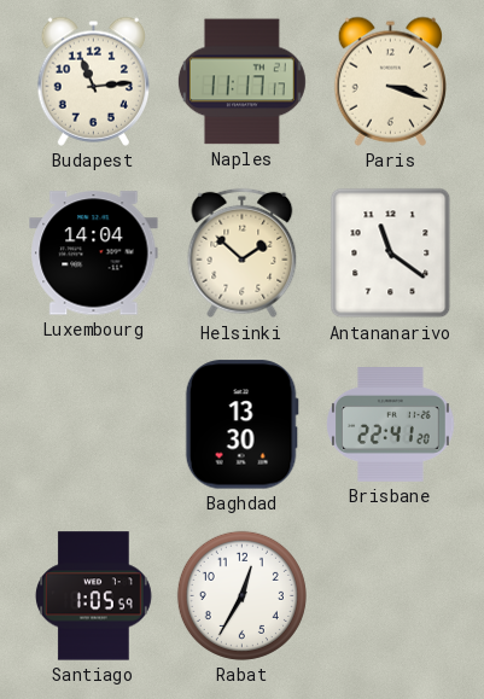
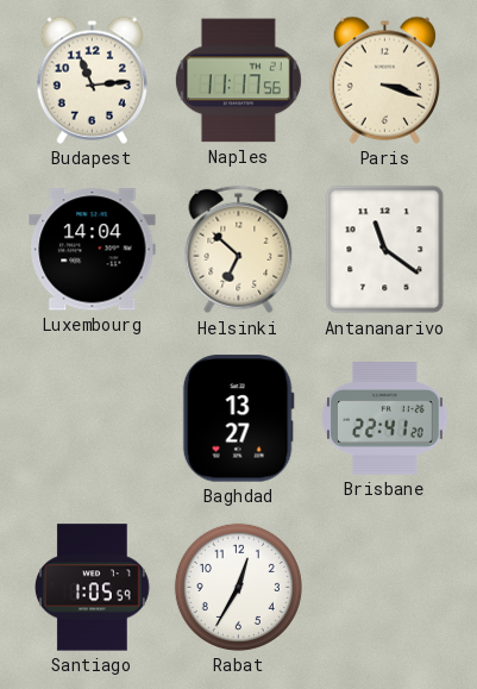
Naples: 11:17:17 -> 11:17:56 (238, 81)
Helsinki: 1:52 -> 6:52 (239, 250)
Baghdad: 13:30 -> 13:27 (238, 419)
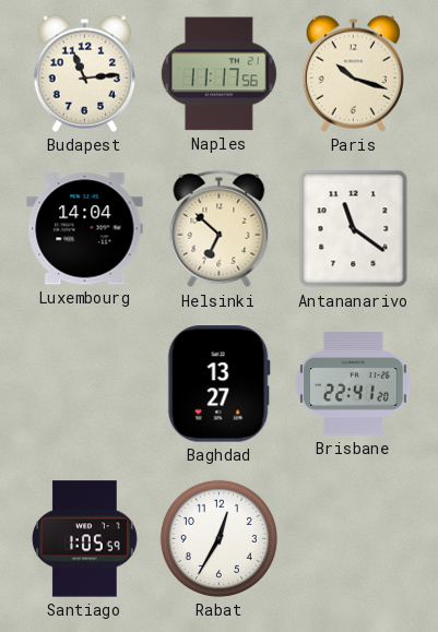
Paris: 3:18 -> 10:18 (354, 73)
